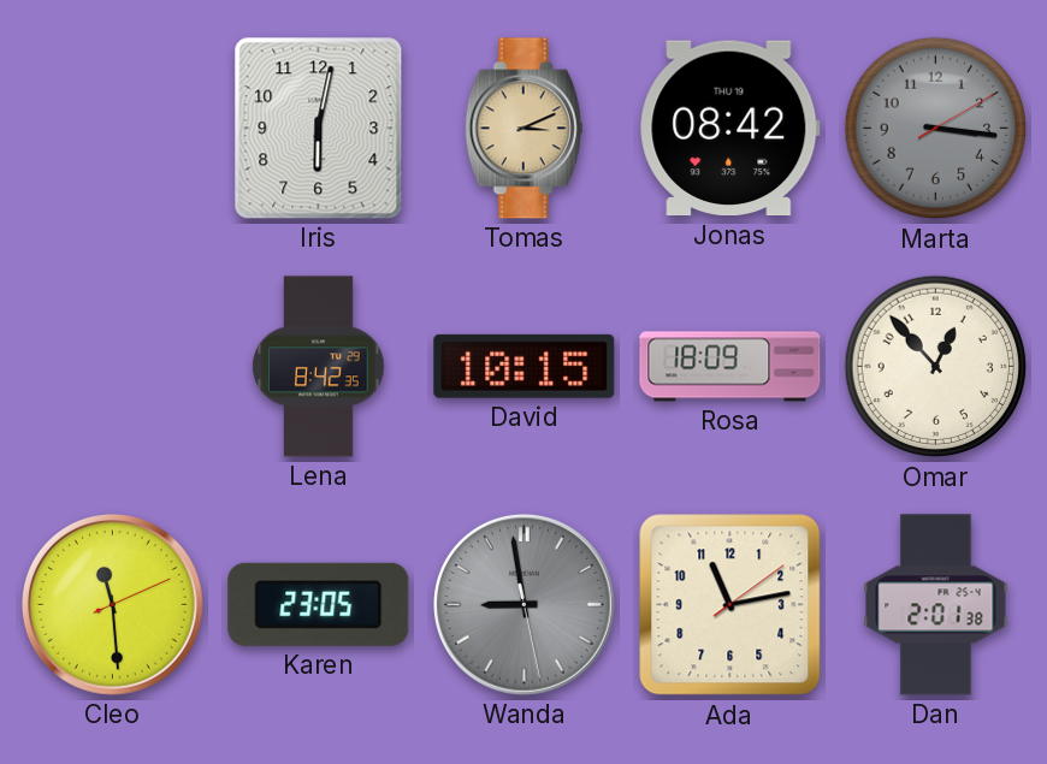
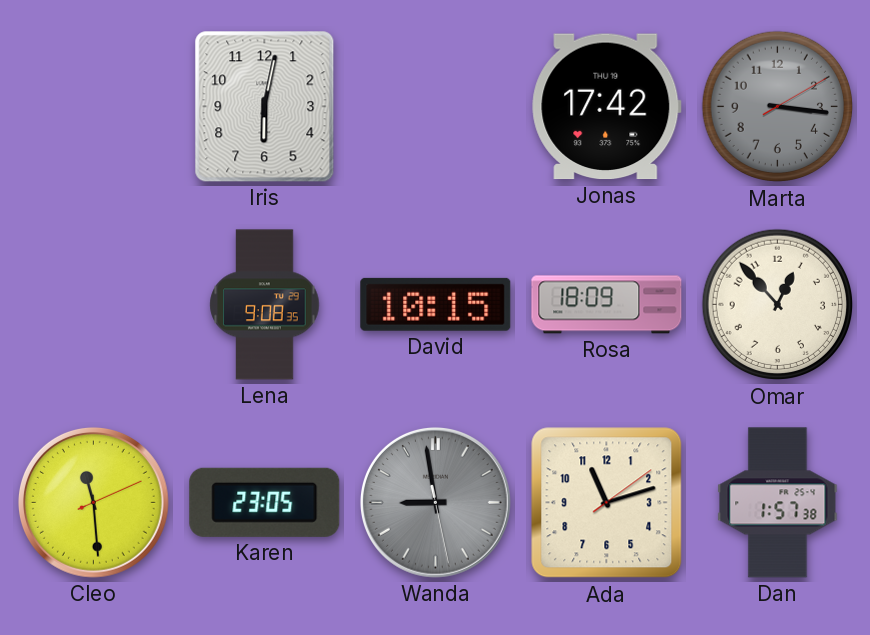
Tomas: 3:11 -> none (523, 129)
Jonas: 08:42 -> 17:42 (607, 107)
Lena: 8:42 -> 9:08 (265, 305)
Ada: 11:13 -> 11:12 (607, 503)
Dan: 2:01 -> 1:57 (778, 503)
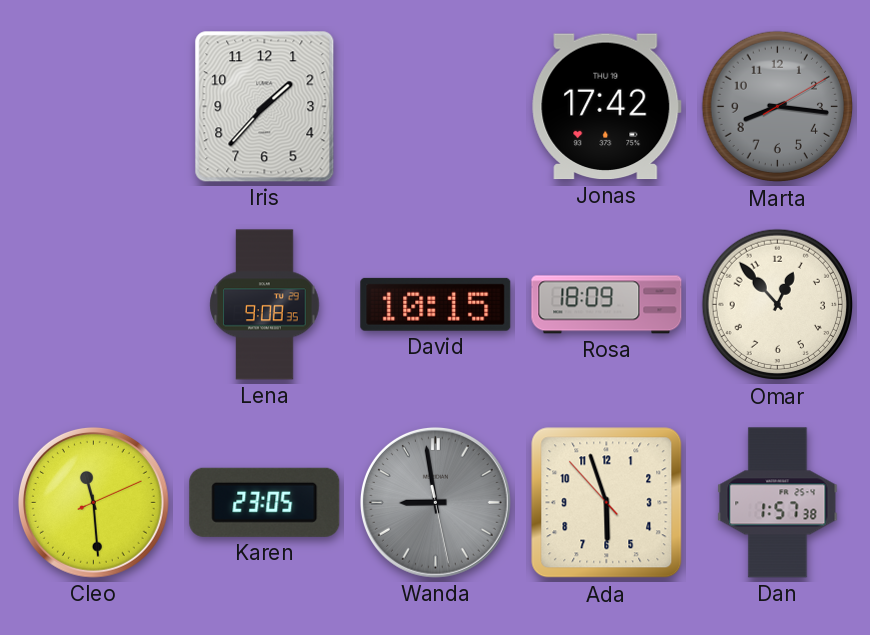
Iris: 6:02 -> 1:37 (265, 107)
Marta: 3:16 -> 8:16 (778, 107)
Ada: 11:12 -> 5:56 (607, 503)
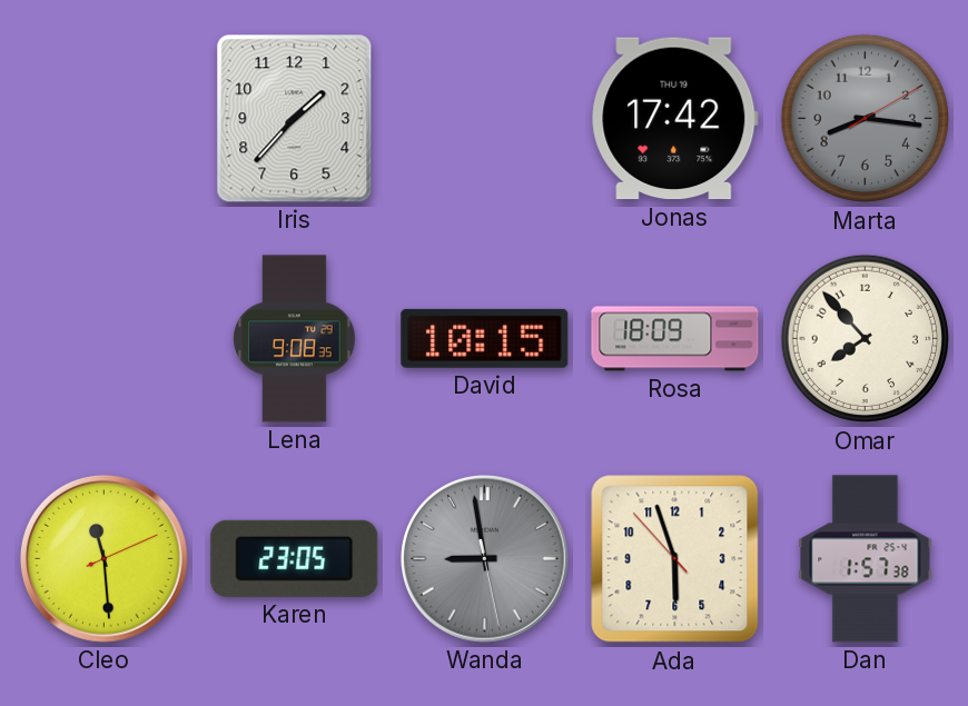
Omar: 12:53 -> 7:53 (866, 339)
